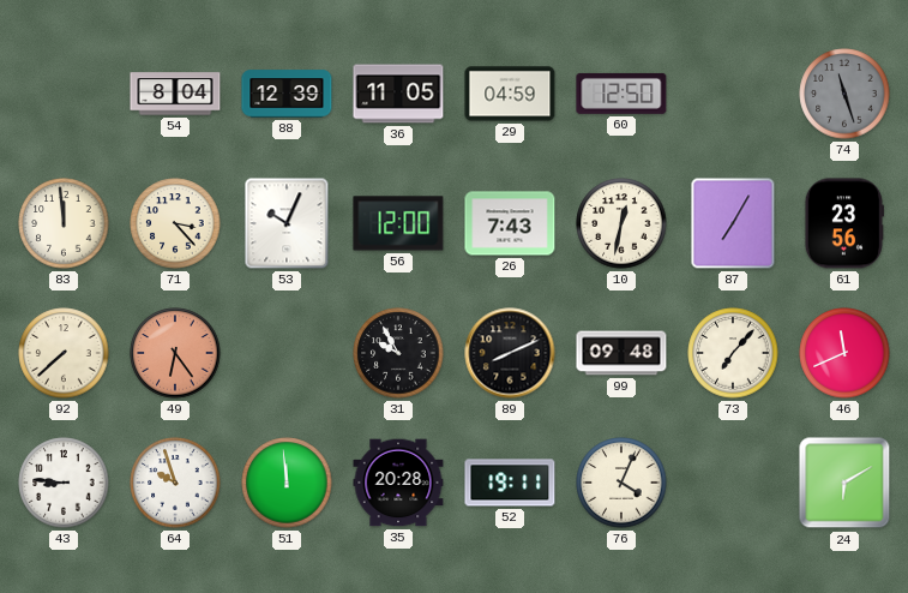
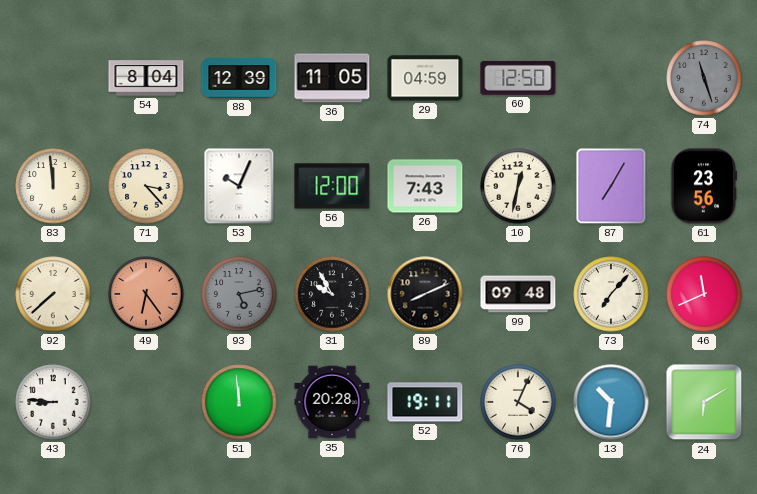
93: none -> 5:13 (239, 294)
64: 9:57 -> none (175, 483)
13: none -> 10:31 (611, 402)
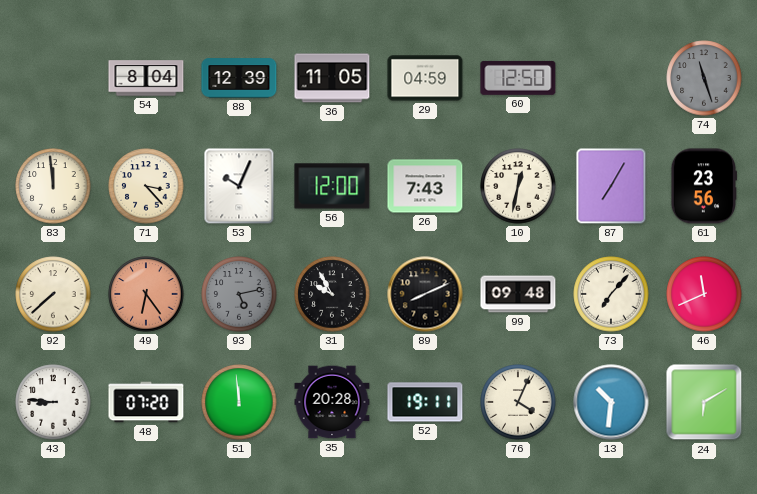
48: none -> 07:20 (146, 402)
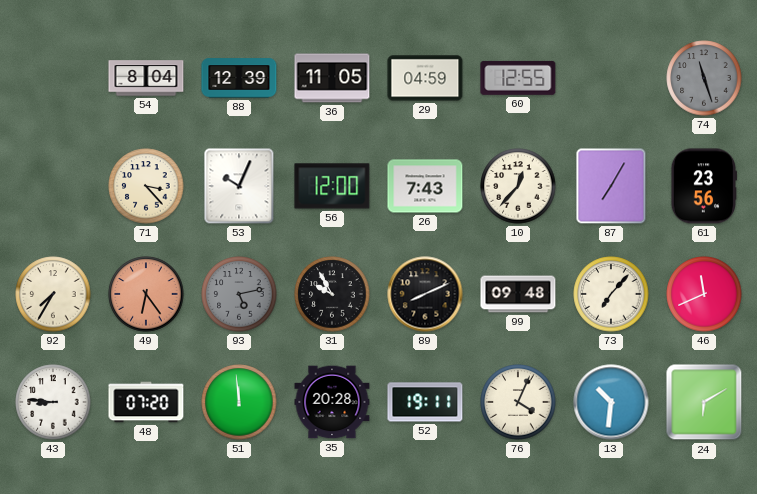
60: 12:50 -> 12:55 (518, 78)
83: 11:59 -> none (53, 186)
10: 12:32 -> 12:37 (518, 186)
92: 7:38 -> 7:35 (53, 294)
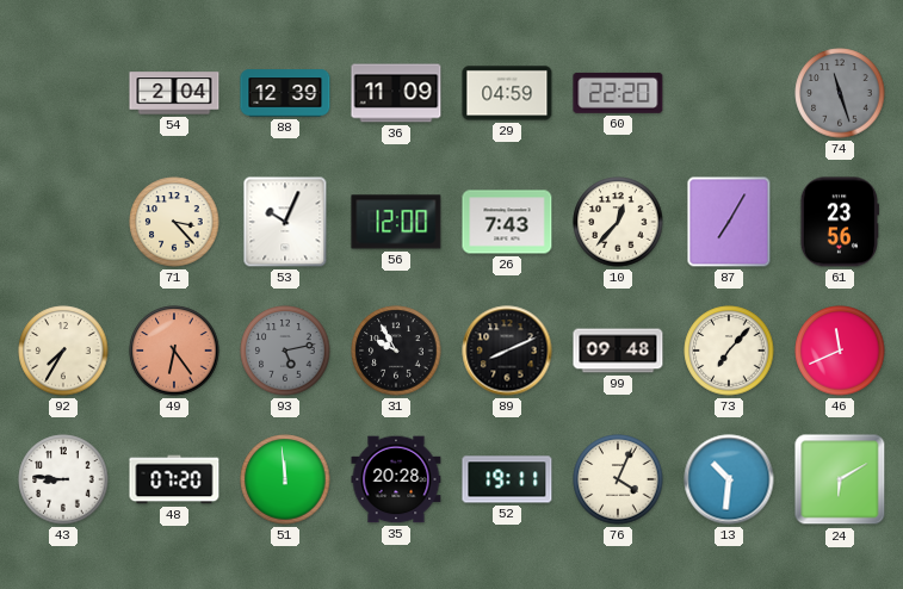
54: 8:04 -> 2:04 (174, 93)
36: 11:05 -> 11:09 (396, 93)
60: 12:55 -> 22:20 (618, 93)
